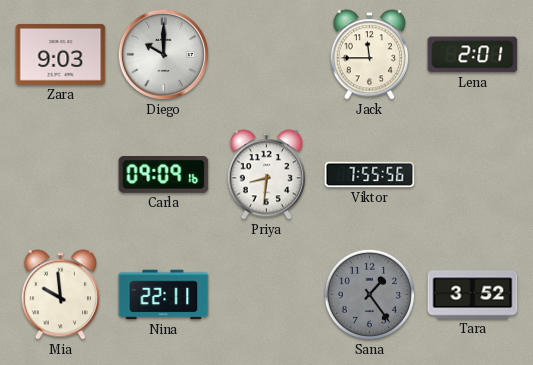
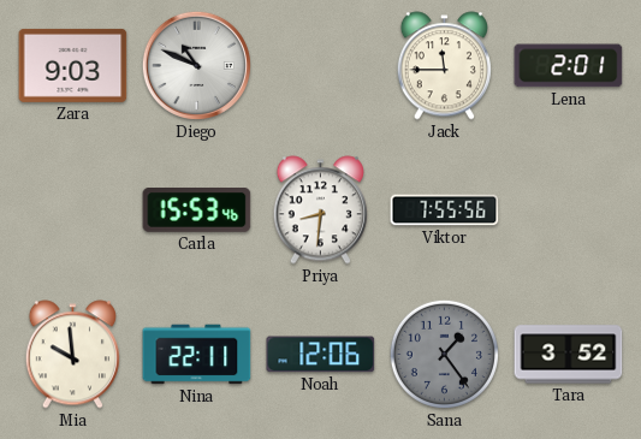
Diego: 10:00 -> 10:49 (196, 65)
Carla: 09:09 -> 15:53 (197, 210)
Noah: none -> 12:06 (321, 355)
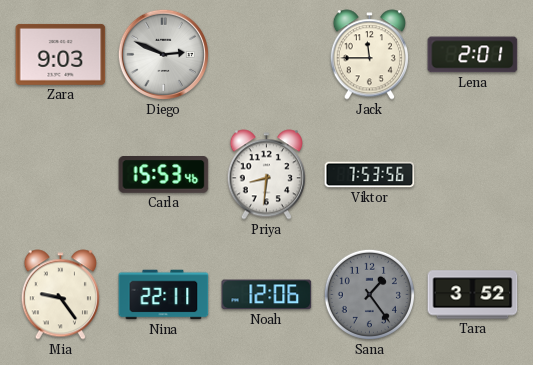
Diego: 10:49 -> 2:49 (163, 54)
Viktor: 7:55 -> 7:53 (370, 175)
Mia: 9:59 -> 9:24 (60, 295)
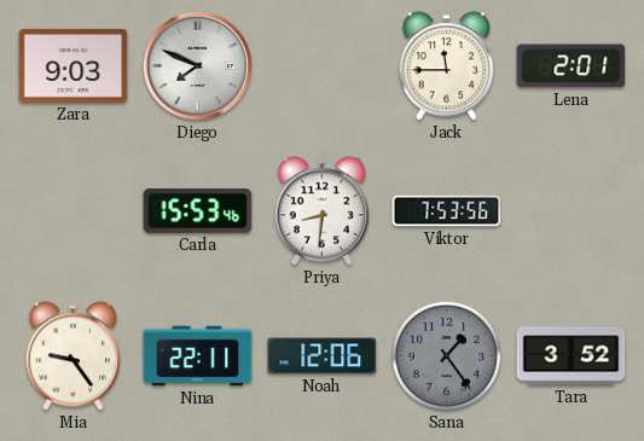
Diego: 2:49 -> 7:49 (197, 65)
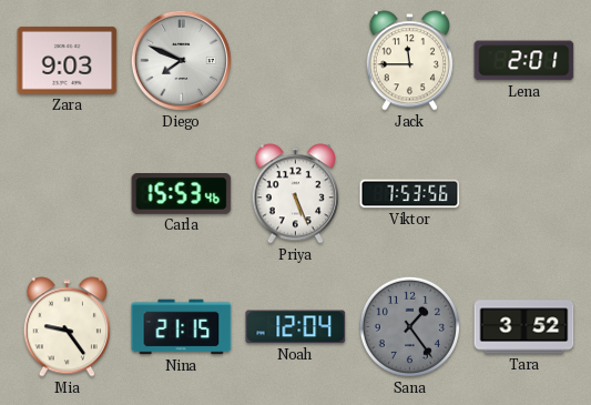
Priya: 8:31 -> 5:26 (295, 194)
Nina: 22:11 -> 21:15 (182, 327)
Noah: 12:06 -> 12:04 (296, 327)
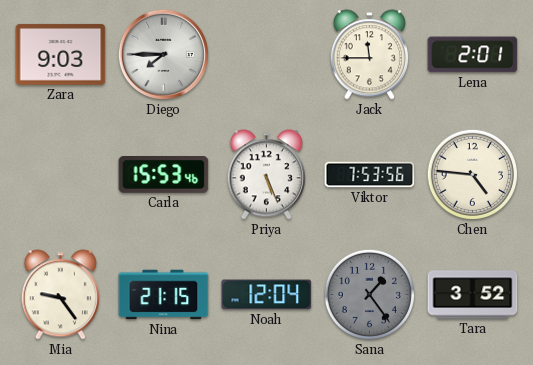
Diego: 7:49 -> 7:45 (163, 54)
Chen: none -> 4:46 (472, 174)
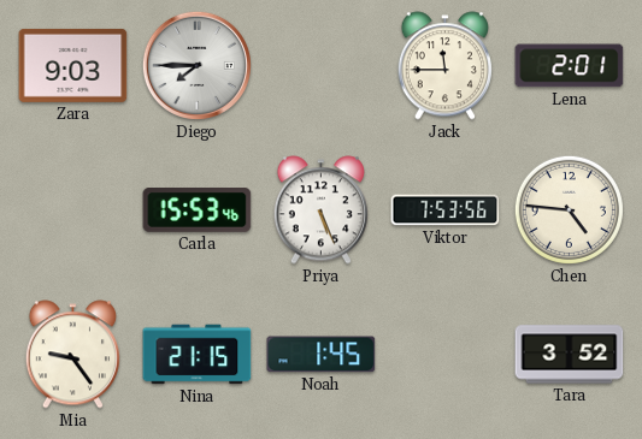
Noah: 12:04 -> 1:45 (322, 355)
Sana: 1:24 -> none (369, 294)
